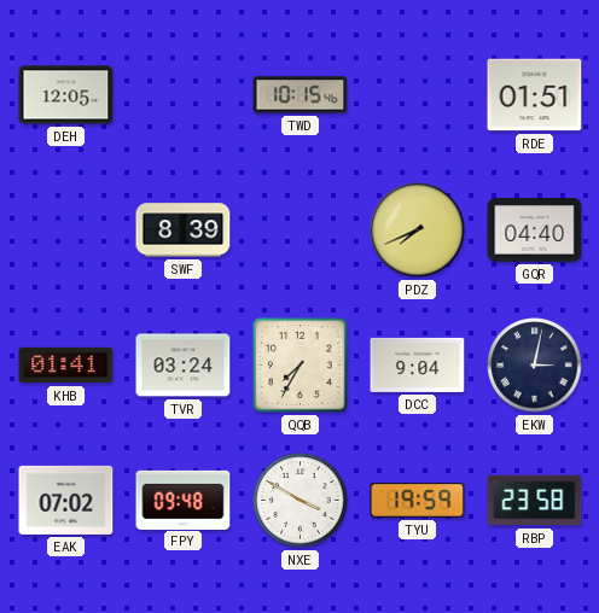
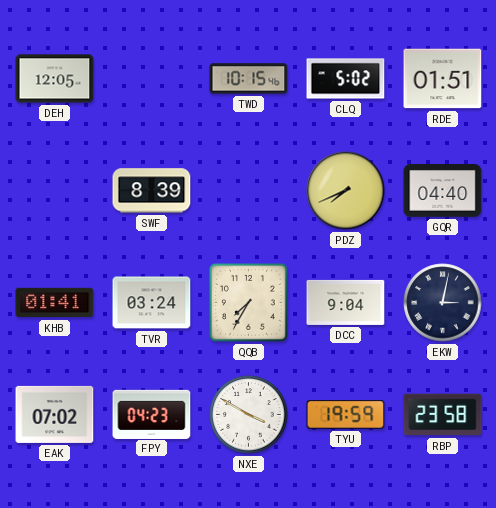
CLQ: none -> 5:02 (346, 79)
FPY: 09:48 -> 04:23 (152, 414)
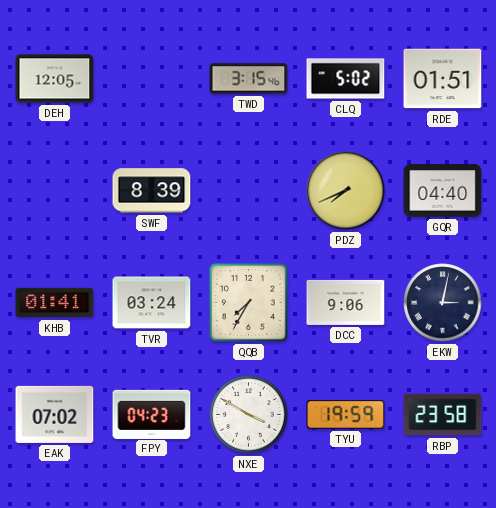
TWD: 10:15 -> 3:15 (249, 79)
DCC: 9:04 -> 9:06 (346, 302)
